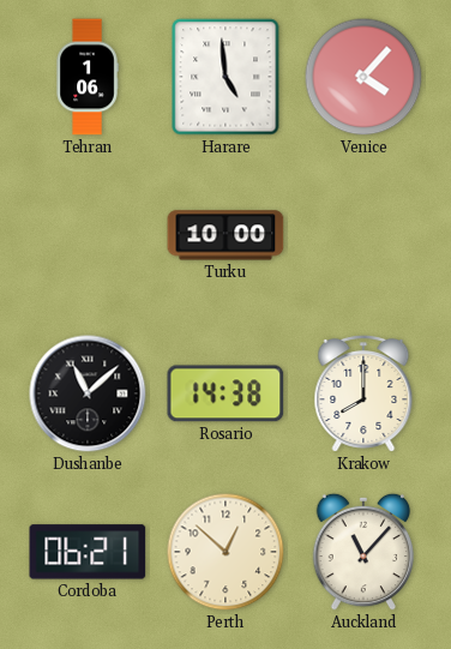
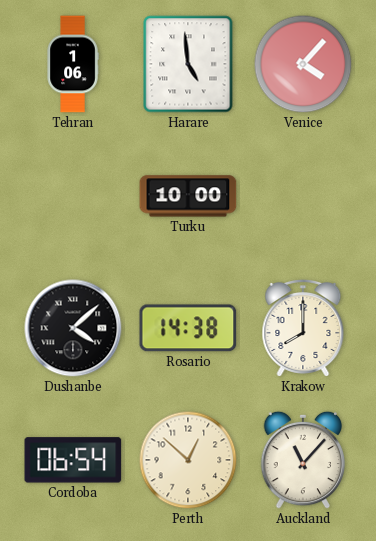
Dushanbe: 11:08 -> 4:08 (73, 328)
Cordoba: 06:21 -> 06:54 (73, 460)
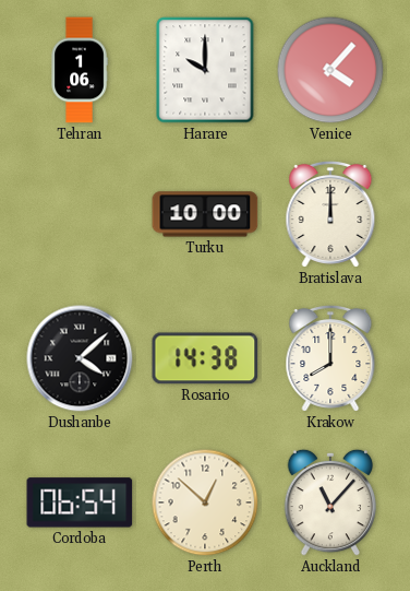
Harare: 4:59 -> 10:00 (205, 70)
Bratislava: none -> 12:00 (330, 214)
